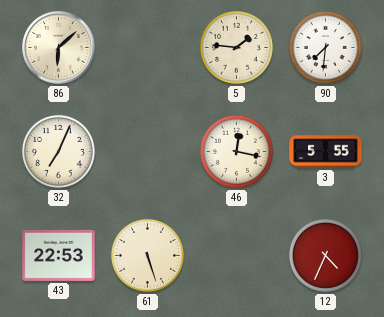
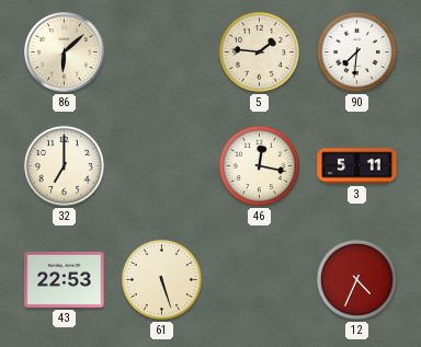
32: 7:04 -> 7:00 (64, 165)
3: 5:55 -> 5:11 (357, 166)
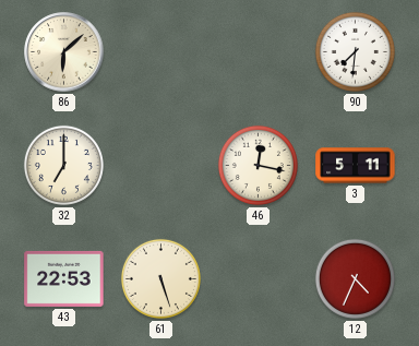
5: 1:46 -> none (259, 51)
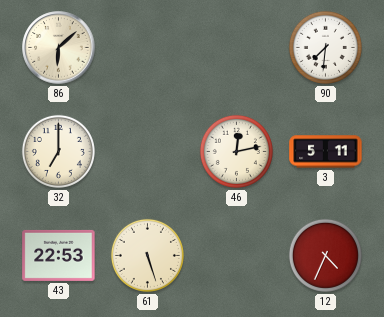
46: 12:17 -> 12:13 (236, 151)
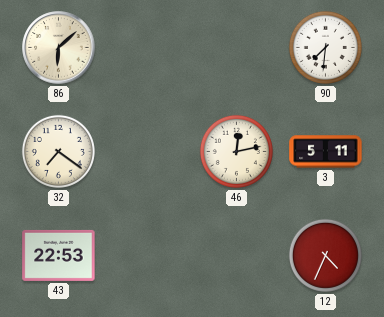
32: 7:00 -> 7:21 (58, 151)
61: 5:27 -> none (147, 255)
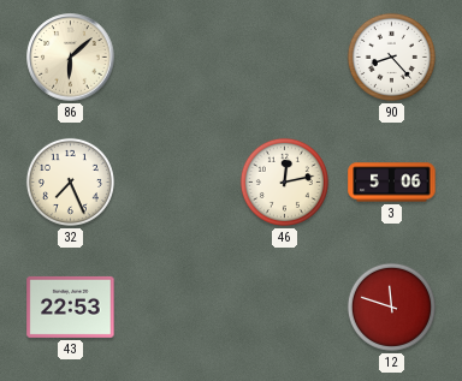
90: 7:31 -> 8:23 (391, 56)
32: 7:21 -> 7:26 (70, 181)
3: 5:11 -> 5:06 (392, 183)
12: 4:34 -> 11:48 (391, 306)
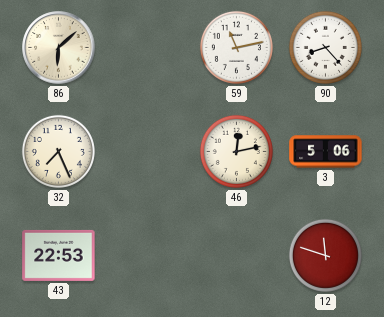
59: none -> 11:13 (236, 47)
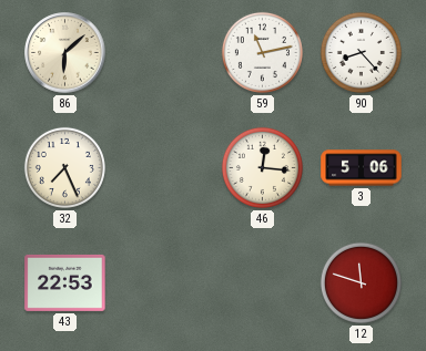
46: 12:13 -> 12:16 (262, 167)
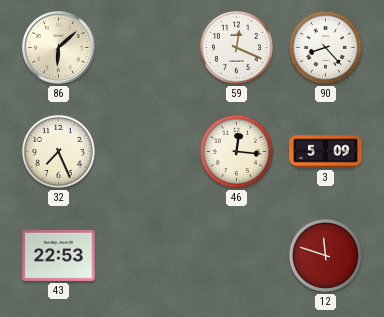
59: 11:13 -> 12:19 (236, 47)
3: 5:06 -> 5:09 (326, 152)
